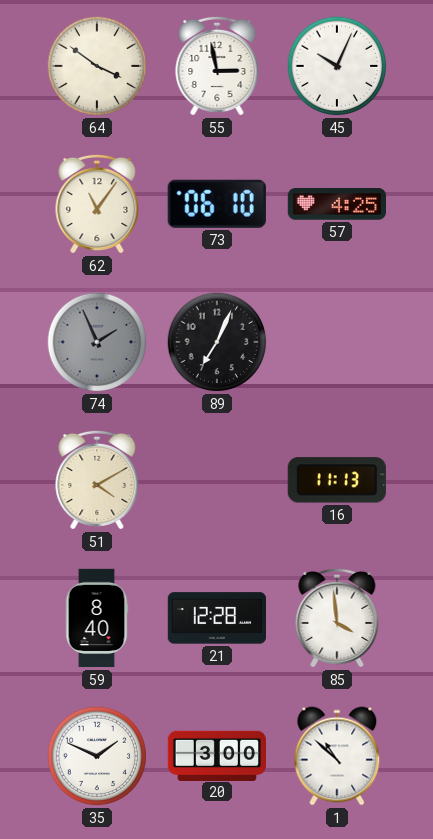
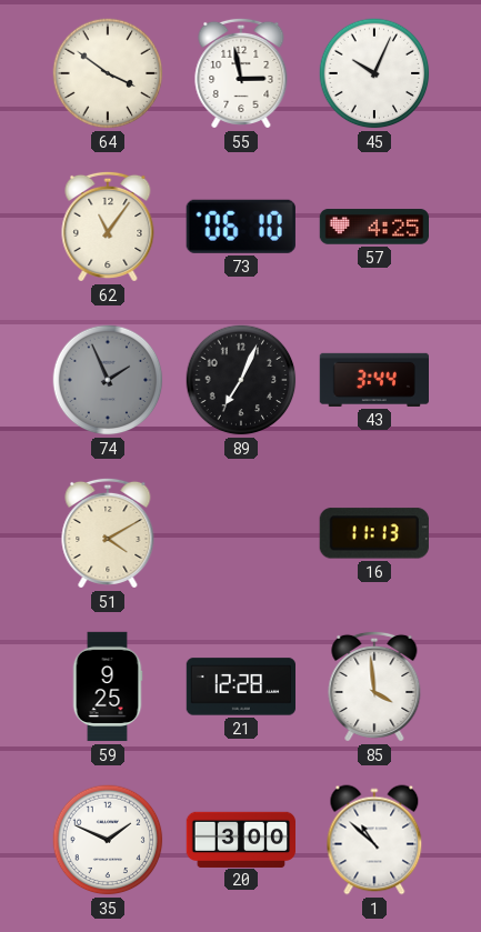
43: none -> 3:44 (373, 380)
59: 8:40 -> 9:25 (108, 687)
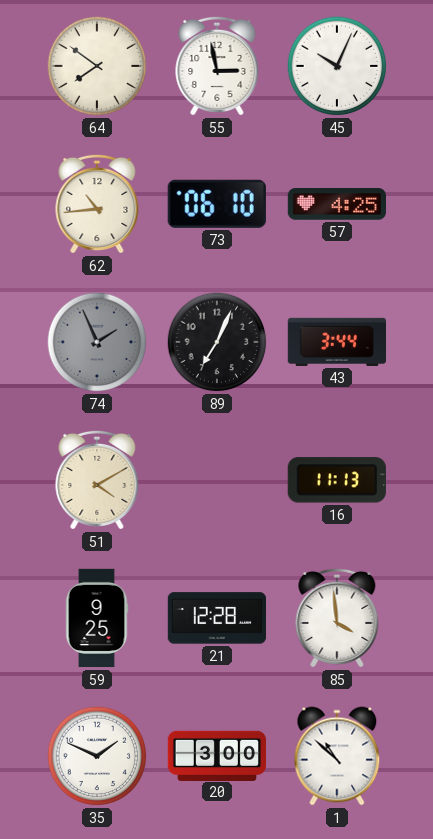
64: 3:51 -> 7:51 (97, 66)
62: 11:06 -> 10:44 (97, 204)
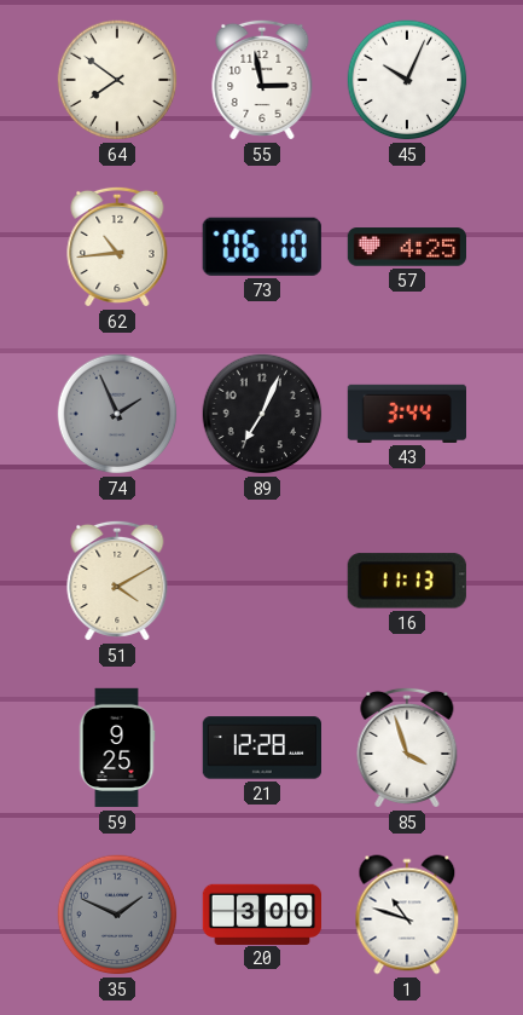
85: 3:59 -> 3:57 (407, 748)
35 dial: white -> grey (117, 915)
1: 10:52 -> 10:48 (407, 915)
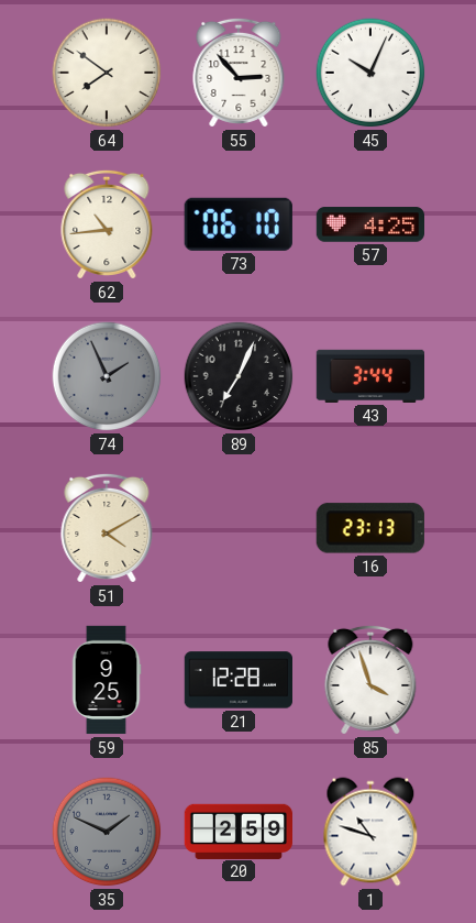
55: 2:58 -> 2:53 (239, 73)
16: 11:13 -> 23:13 (370, 528)
20: 3:00 -> 2:59 (237, 831)
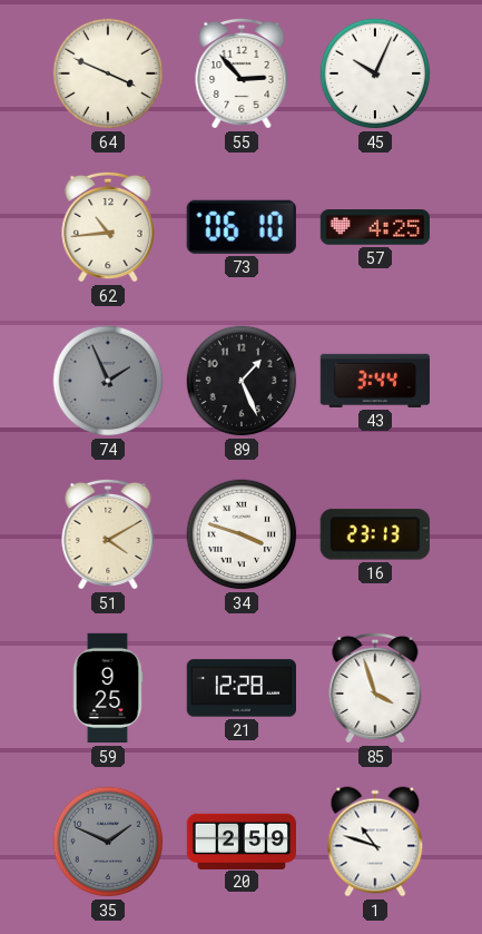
64: 7:51 -> 3:49 (108, 73)
89: 7:04 -> 1:26 (242, 381)
34: none -> 3:48 (242, 534)
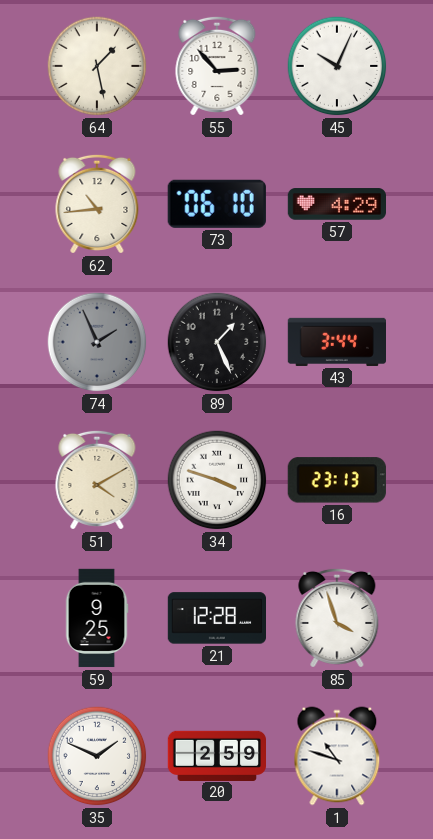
64: 3:49 -> 1:28 (97, 66)
57: 4:25 -> 4:29 (336, 204)
35 dial: grey -> white (97, 756)
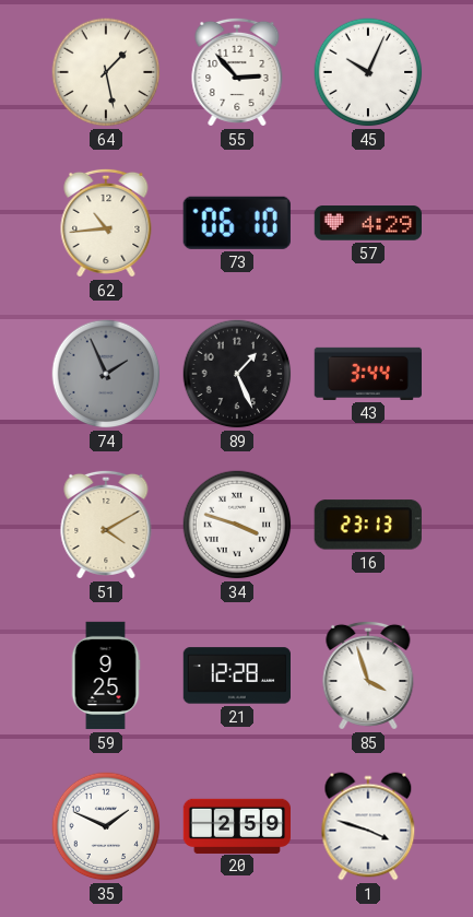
1: 10:48 -> 3:48 (368, 826)
